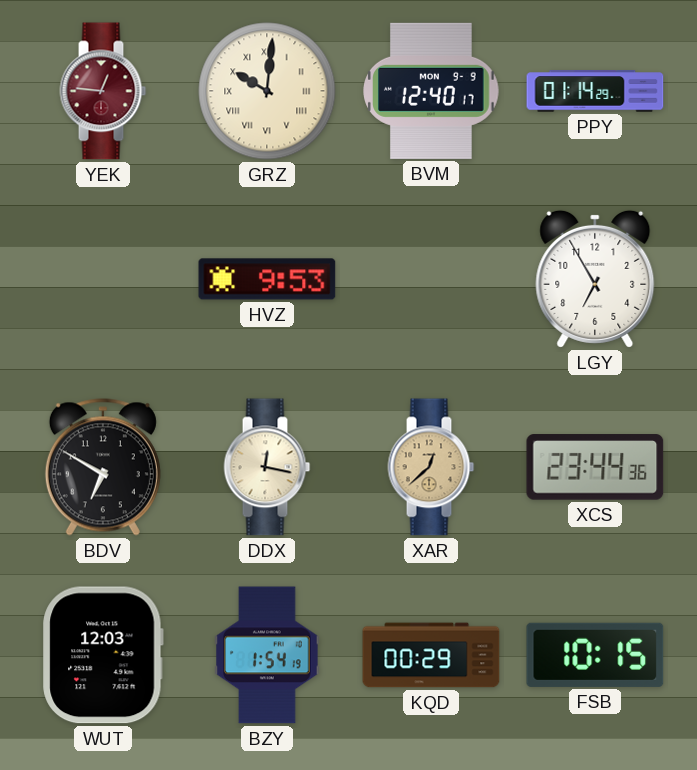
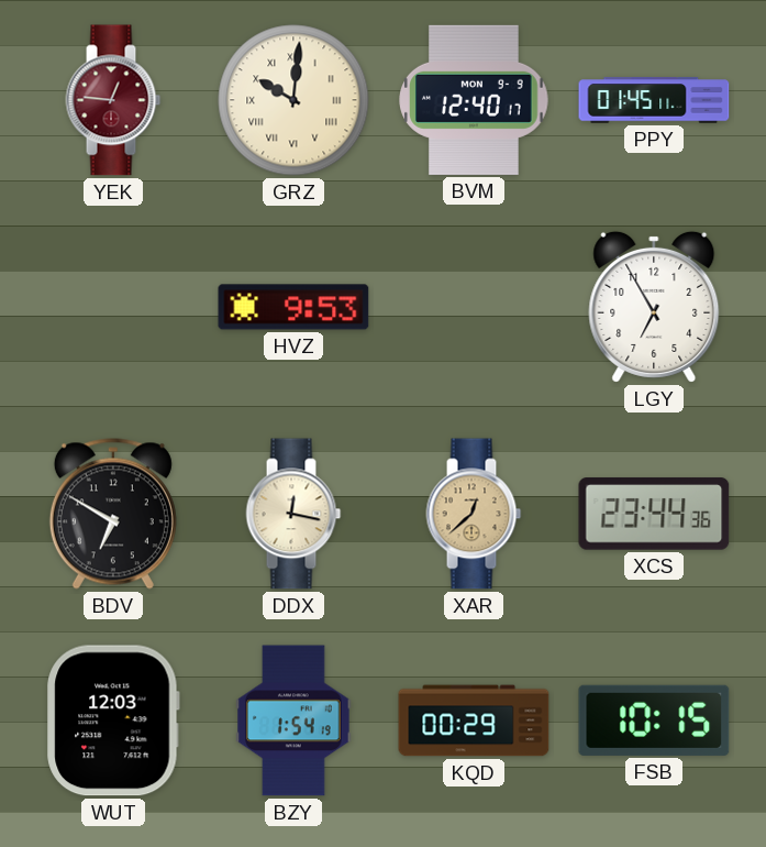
PPY: 01:14 -> 01:45 (654, 100)
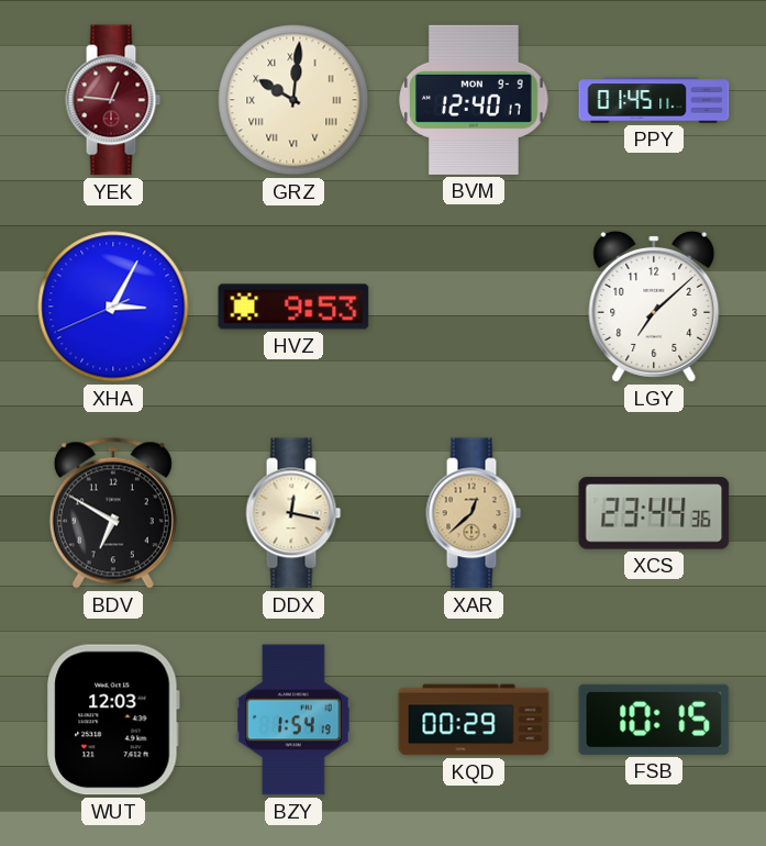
XHA: none -> 3:04 (113, 307)
LGY: 6:55 -> 7:08 (654, 307)
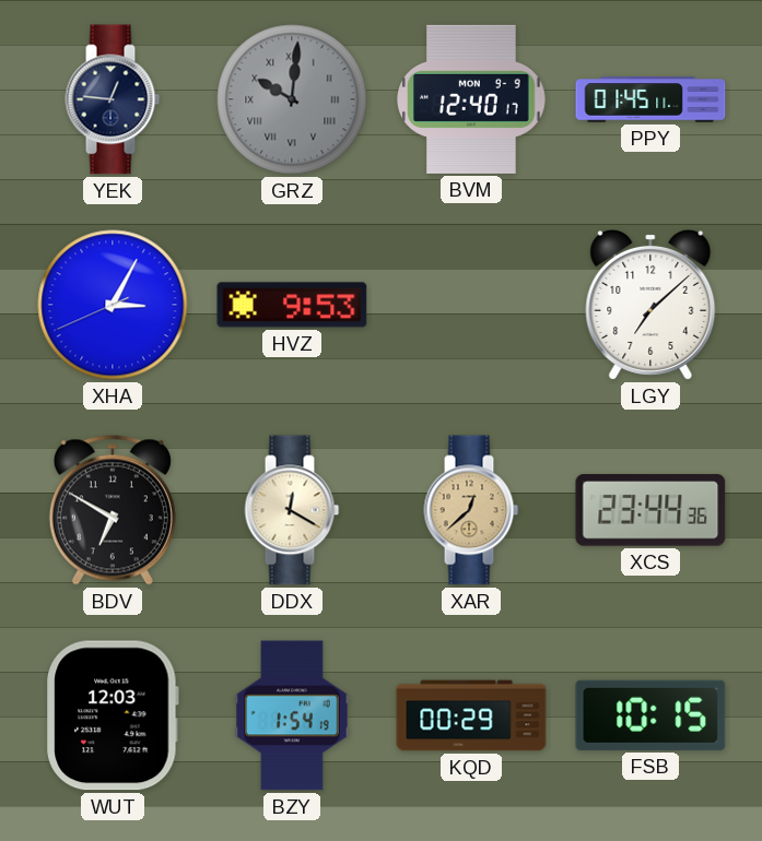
YEK dial: burgundy -> navy (113, 99)
GRZ dial: cream -> grey (292, 99)
DDX: 12:17 -> 12:20 (292, 510)
